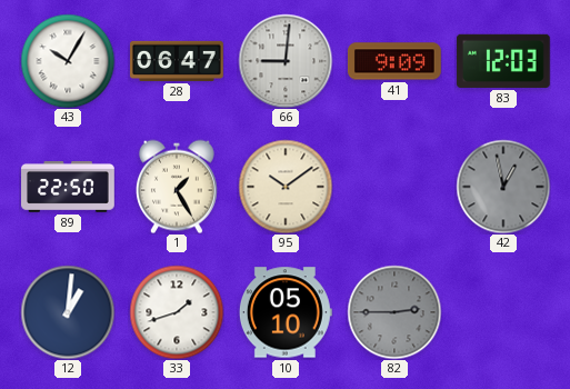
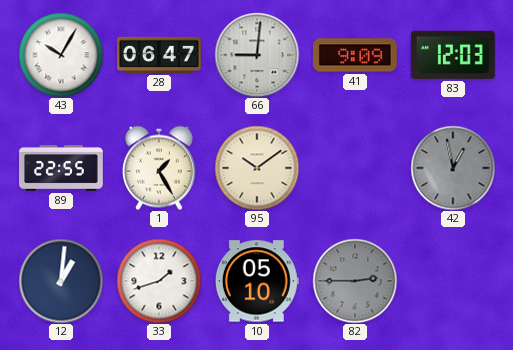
89: 22:50 -> 22:55 (62, 169)
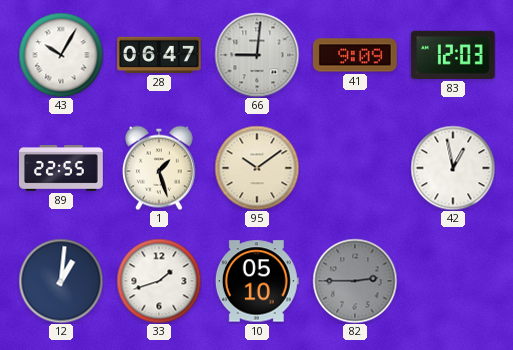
1: 1:25 -> 1:27 (159, 168)
42 dial: grey -> white (453, 168)
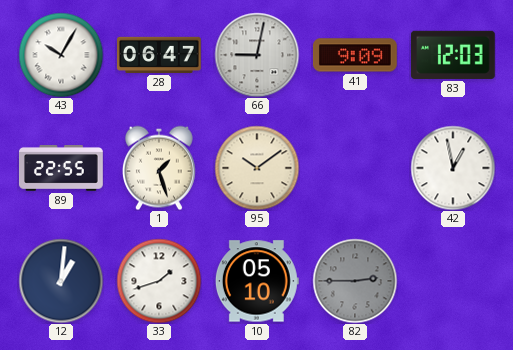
66: 9:01 -> 9:02 (257, 55)
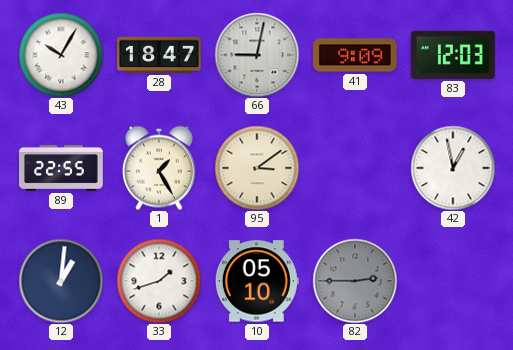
28: 06:47 -> 18:47 (160, 55)
1: 1:27 -> 1:25 (159, 168)
95: 10:09 -> 3:09 (257, 168)
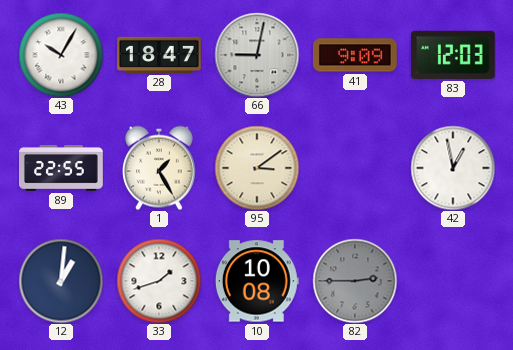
10: 05:10 -> 10:08 (257, 281)
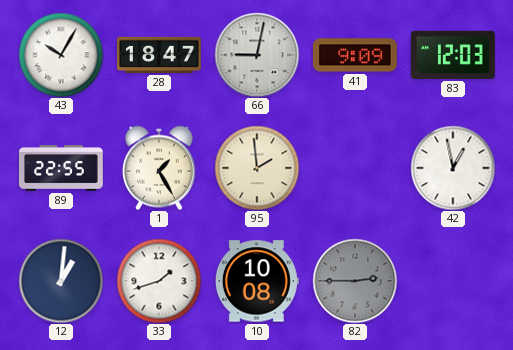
95: 3:09 -> 1:59 (257, 168)
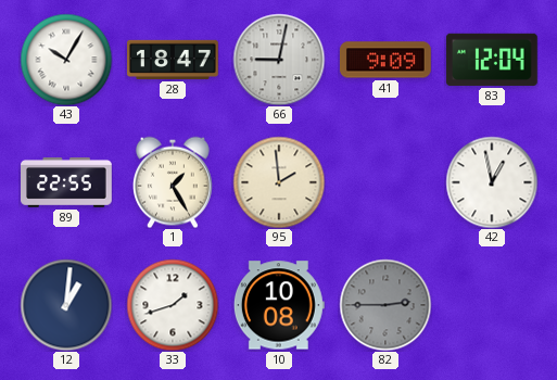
83: 12:03 -> 12:04 (492, 60)
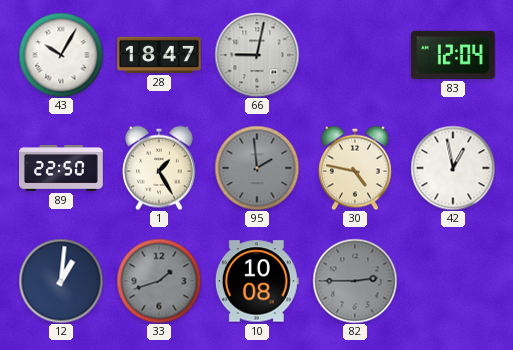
41: 9:09 -> none (385, 60)
89: 22:55 -> 22:50 (62, 169)
95 dial: cream -> grey (257, 168)
30: none -> 4:47 (355, 168)
33 dial: white -> grey (159, 281)
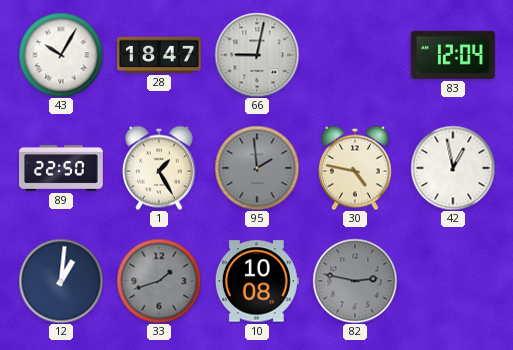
82: 2:45 -> 2:47 (355, 281)
